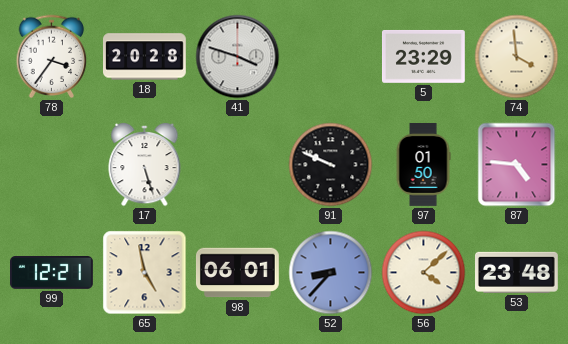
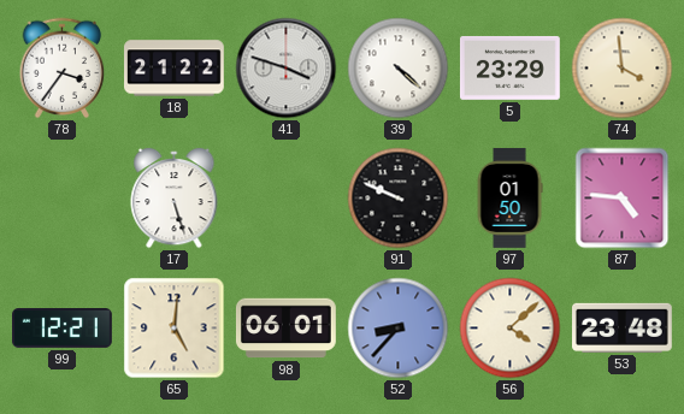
18: 20:28 -> 21:22 (175, 69)
39: none -> 4:22 (399, 69)
65: 4:58 -> 5:01 (175, 329)
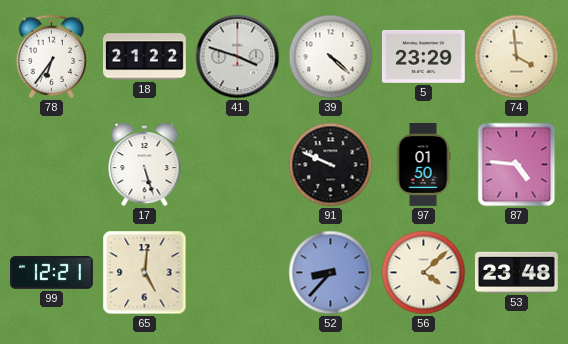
78: 3:36 -> 6:36 (52, 57)
98: 06:01 -> none (287, 329)
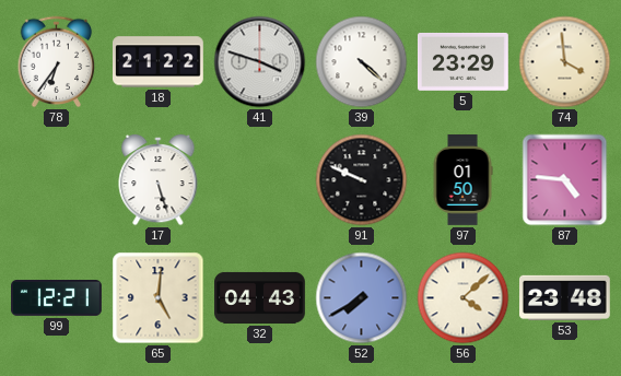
32: none -> 04:43 (260, 297)
52: 8:37 -> 7:40 (362, 298)
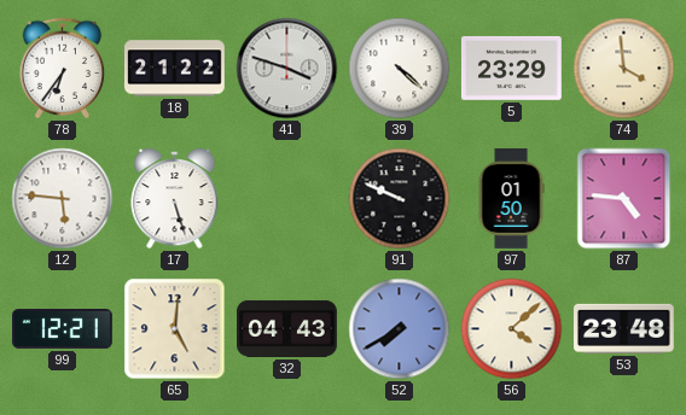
12: none -> 5:46 (63, 199)
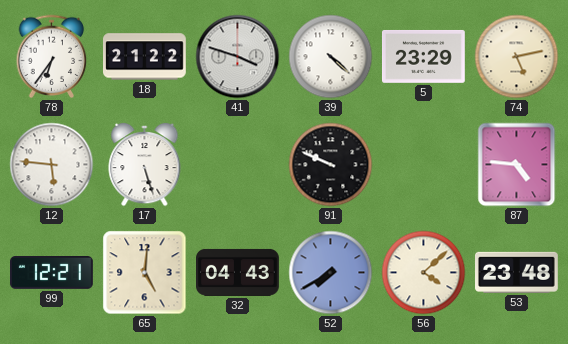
74: 3:59 -> 5:13 (517, 57)
97: 01:50 -> none (511, 199)
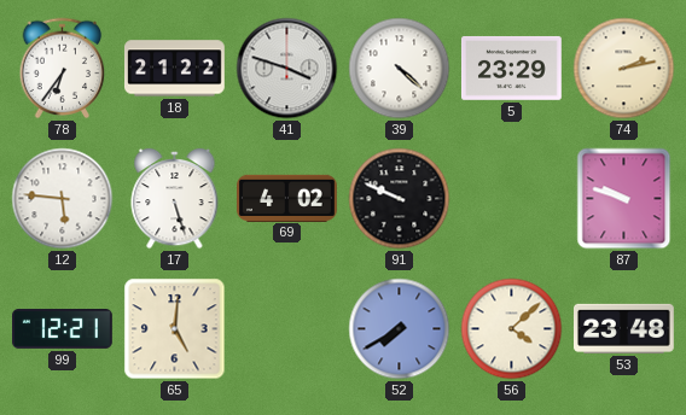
74: 5:13 -> 2:13 (624, 69)
69: none -> 4:02 (287, 198)
87: 4:46 -> 9:48 (624, 199)
32: 04:43 -> none (238, 272)
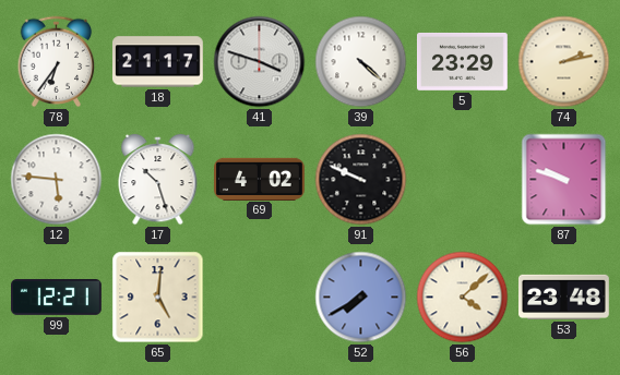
18: 21:22 -> 21:17 (158, 62)
17: 5:27 -> 10:27 (158, 180)
